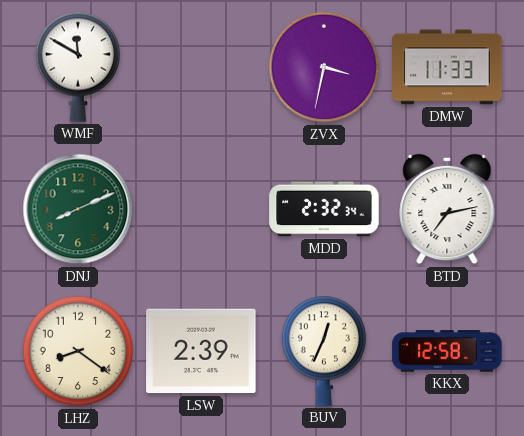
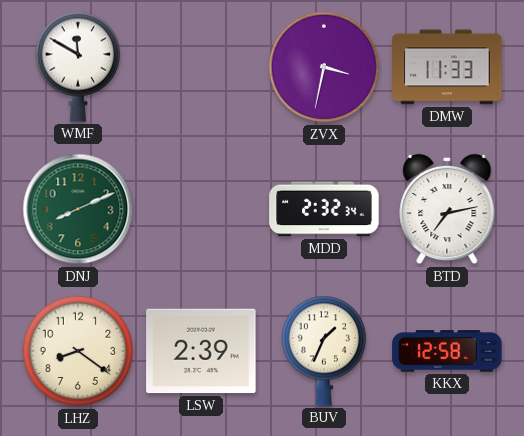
BUV: 12:34 -> 1:34 (324, 351)
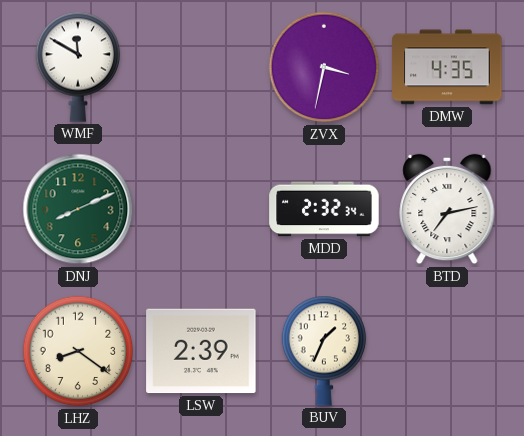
DMW: 11:33 -> 4:35 (447, 67)
KKX: 12:58 -> none (447, 351)
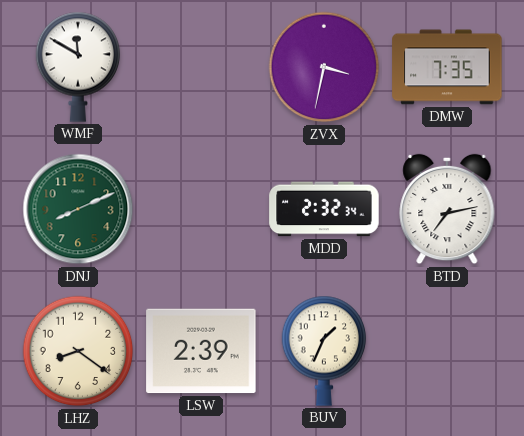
DMW: 4:35 -> 7:35 (447, 67)
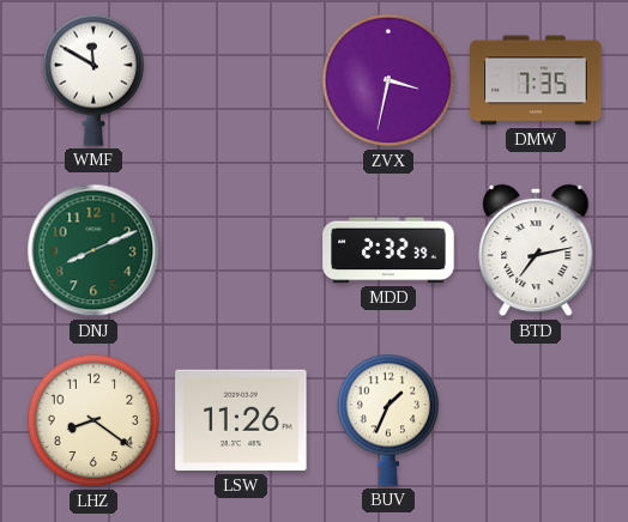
MDD: 2:32:34 -> 2:32:39 (388, 250)
LSW: 2:39 -> 11:26 (241, 420)
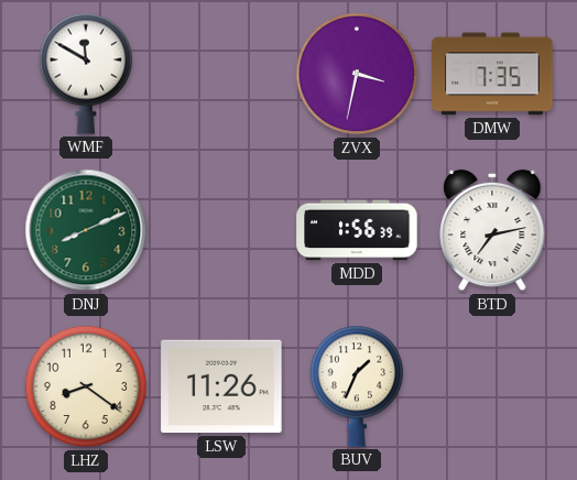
MDD: 2:32 -> 1:56 (357, 230)
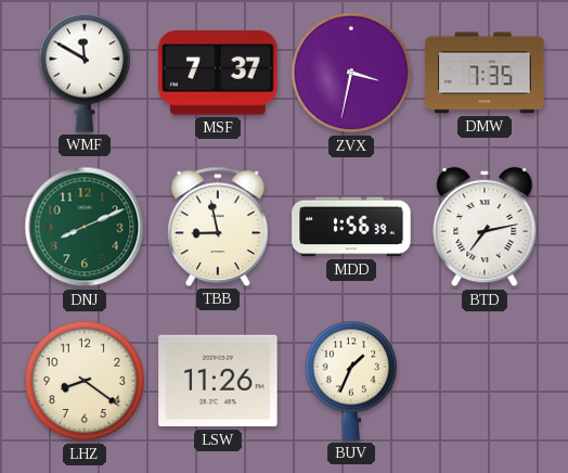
MSF: none -> 7:37 (218, 73)
TBB: none -> 8:58 (218, 227)
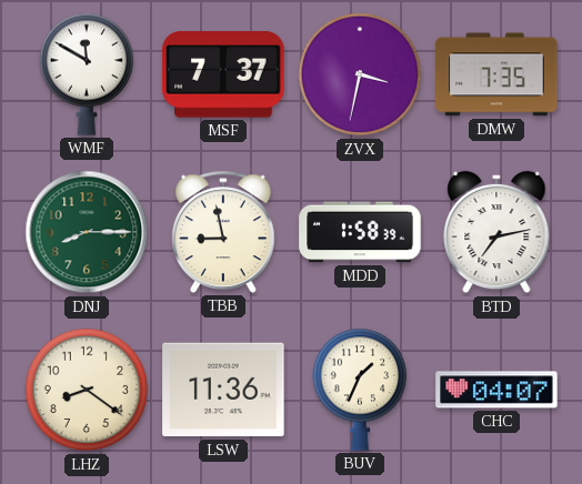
DNJ: 8:11 -> 8:15 (87, 232)
MDD: 1:56 -> 1:58 (360, 232)
LSW: 11:26 -> 11:36 (223, 390)
CHC: none -> 04:07 (496, 390)
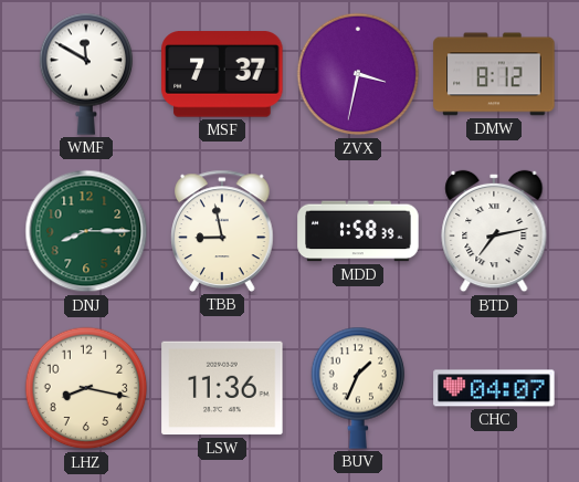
DMW: 7:35 -> 8:12 (494, 74)
LHZ: 8:21 -> 8:17 (86, 388)
